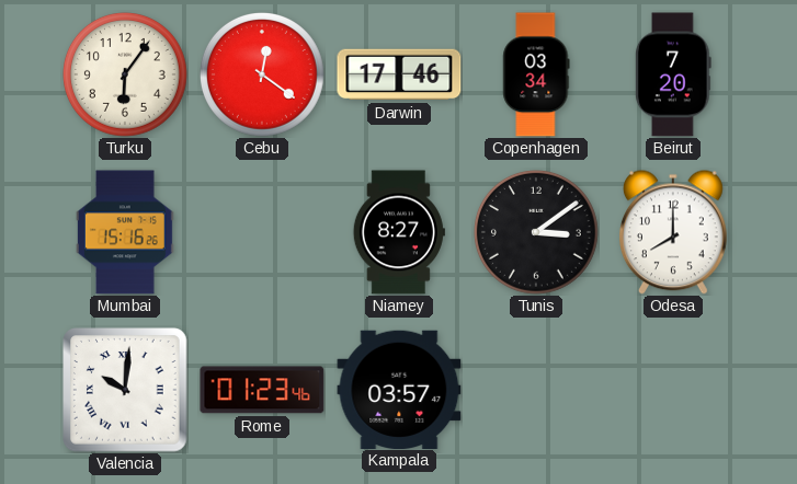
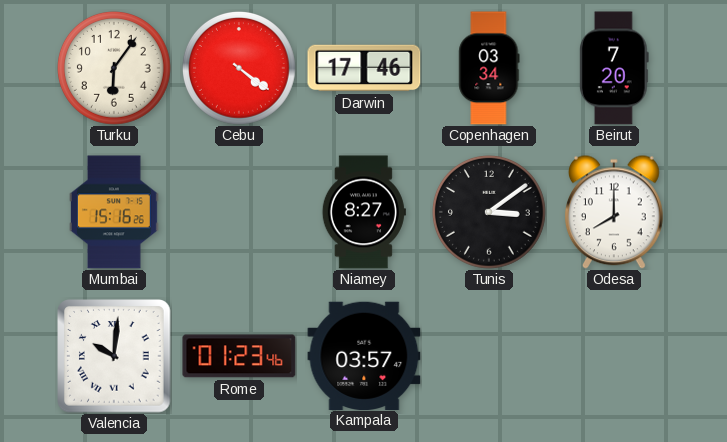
Cebu: 12:21 -> 4:21 (240, 69)
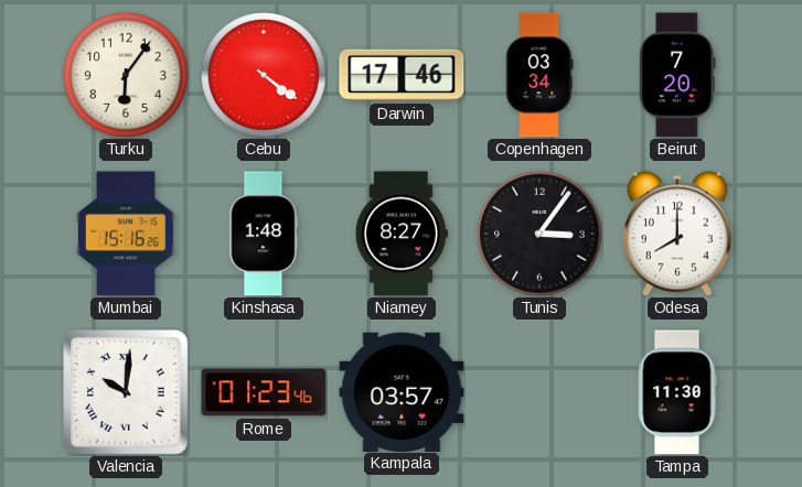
Kinshasa: none -> 1:48 (264, 234)
Tunis: 3:09 -> 3:06 (541, 235)
Tampa: none -> 11:30 (677, 392)
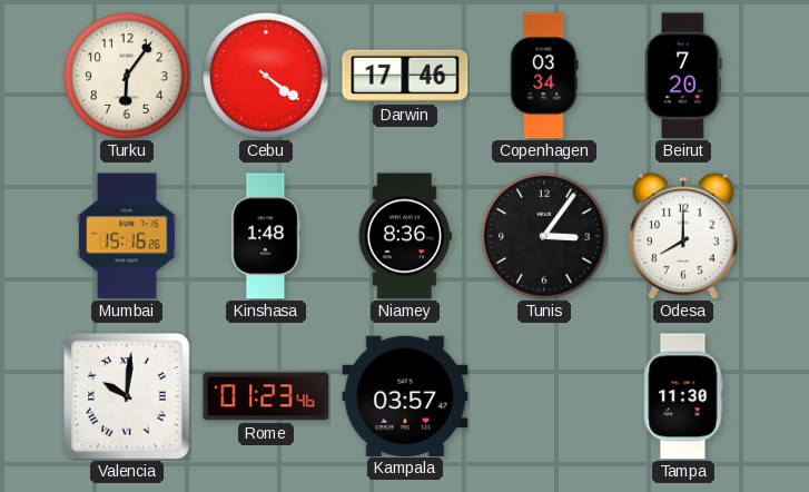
Niamey: 8:27 -> 8:36 (405, 236)
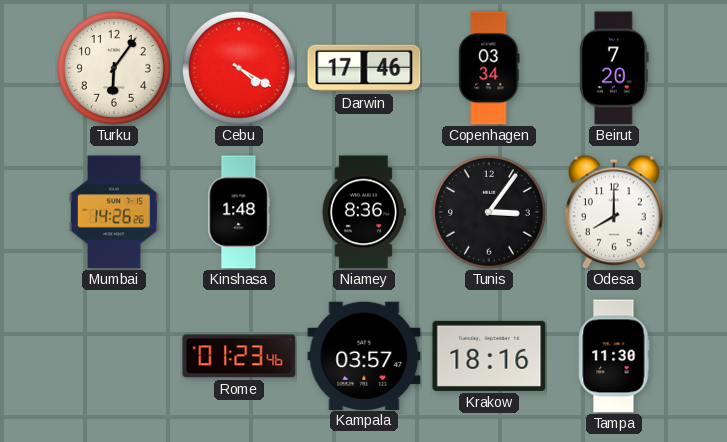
Cebu: 4:21 -> 4:20 (240, 69)
Mumbai: 15:16 -> 14:26 (114, 212)
Valencia: 10:01 -> none (127, 396)
Krakow: none -> 18:16 (489, 356)
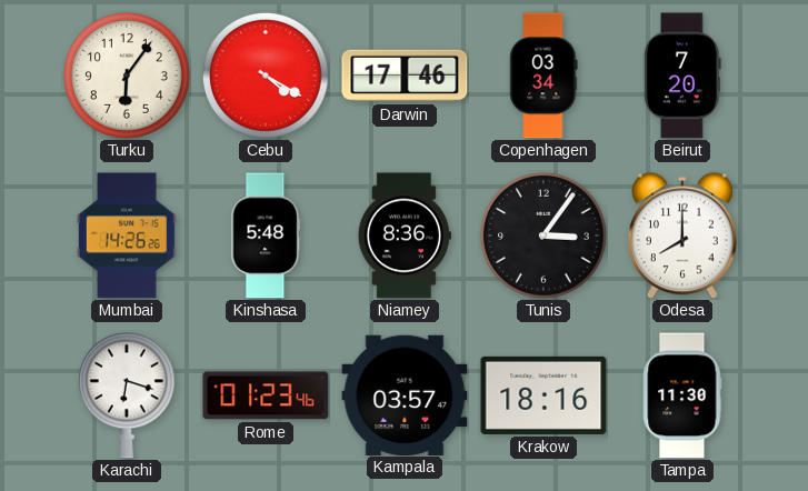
Kinshasa: 1:48 -> 5:48 (266, 236)
Karachi: none -> 6:18 (127, 395)
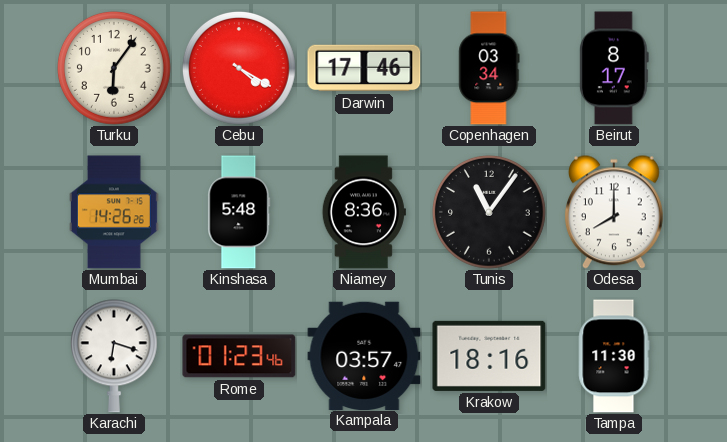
Beirut: 7:20 -> 8:17 (614, 68)
Tunis: 3:06 -> 11:06 (490, 213)
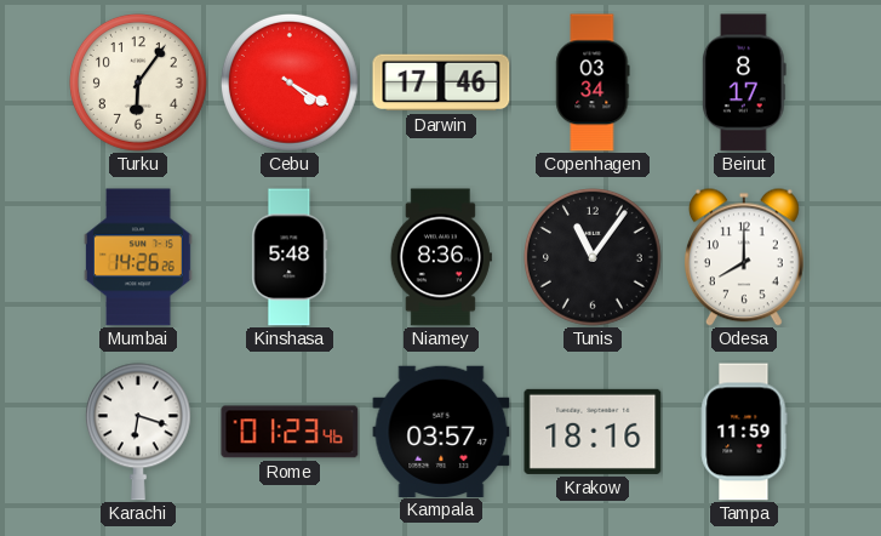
Tampa: 11:30 -> 11:59 (744, 432)
